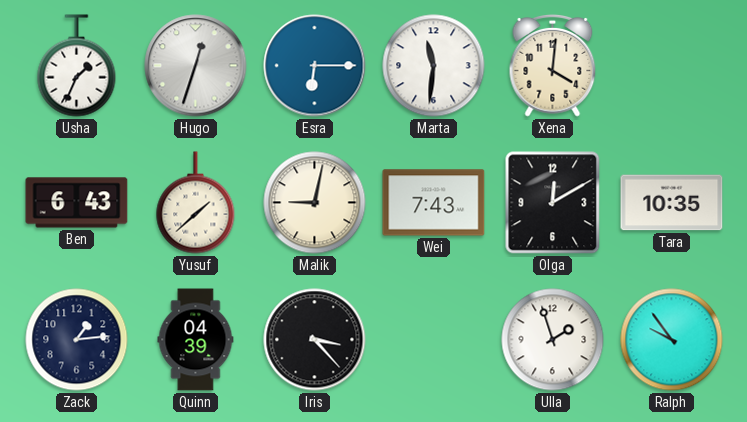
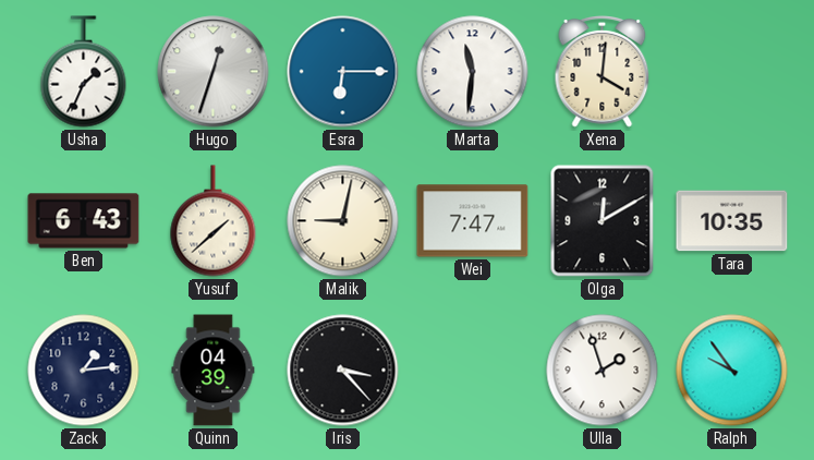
Wei: 7:43 -> 7:47 (473, 221)
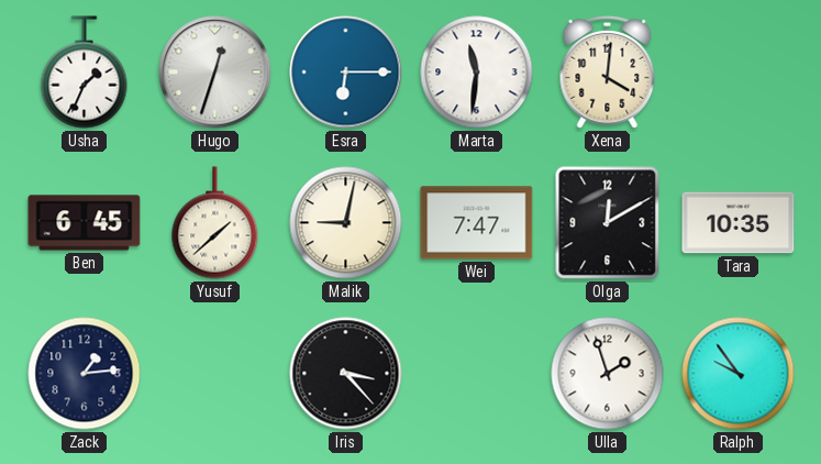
Ben: 6:43 -> 6:45 (85, 223)
Quinn: 04:39 -> none (214, 371)
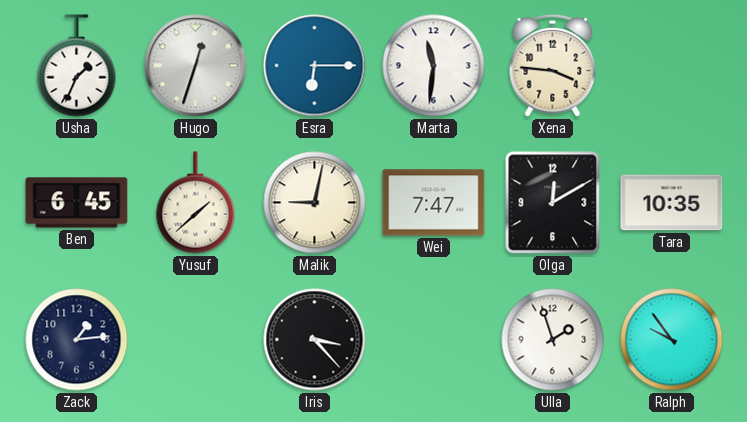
Xena: 4:01 -> 3:46 (553, 66)
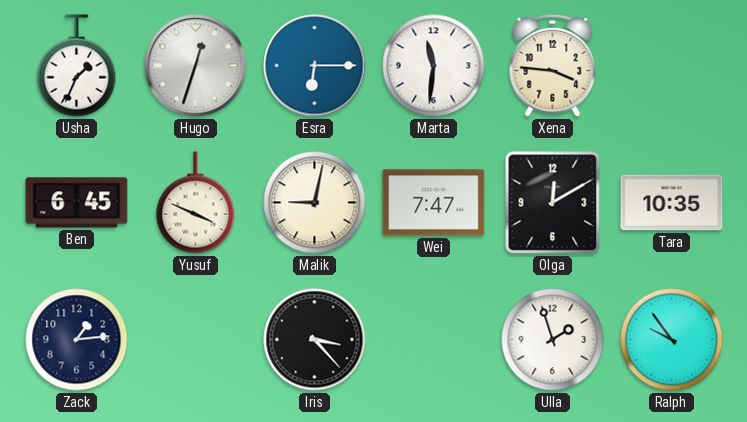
Yusuf: 1:38 -> 3:49 (196, 203)
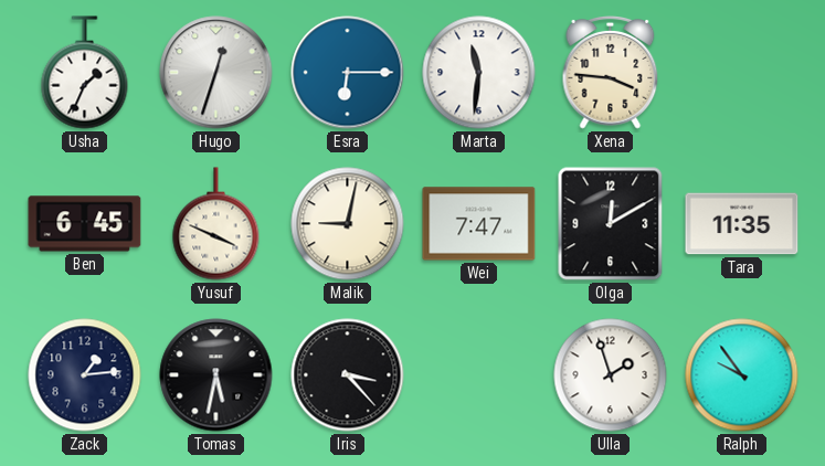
Tara: 10:35 -> 11:35 (742, 224)
Tomas: none -> 5:32 (216, 375)
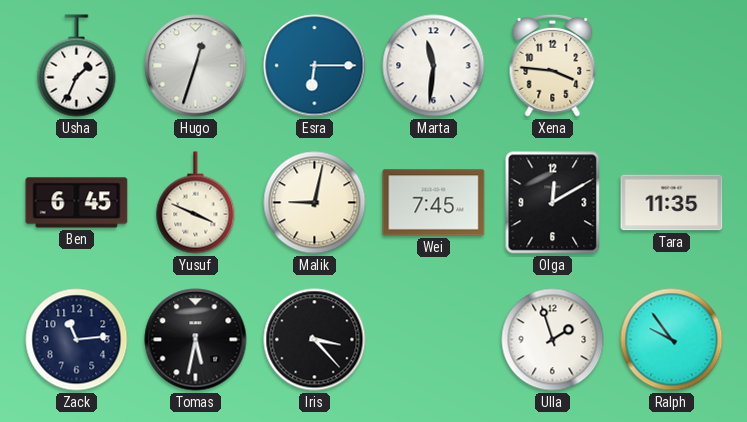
Wei: 7:47 -> 7:45 (434, 203)
Zack: 1:14 -> 11:14 (77, 340)
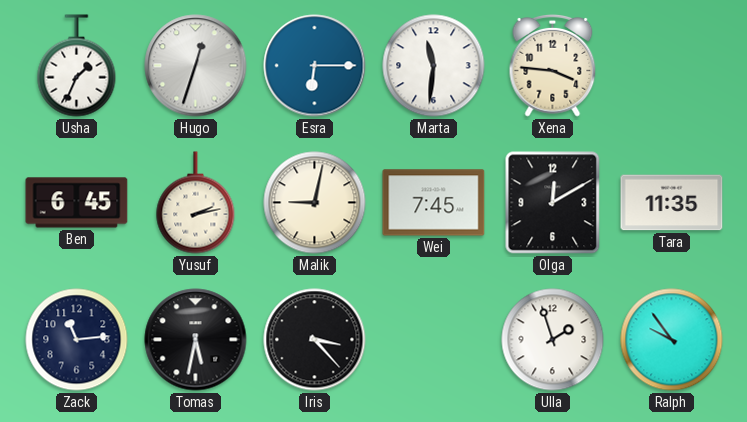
Yusuf: 3:49 -> 2:13 (196, 203)
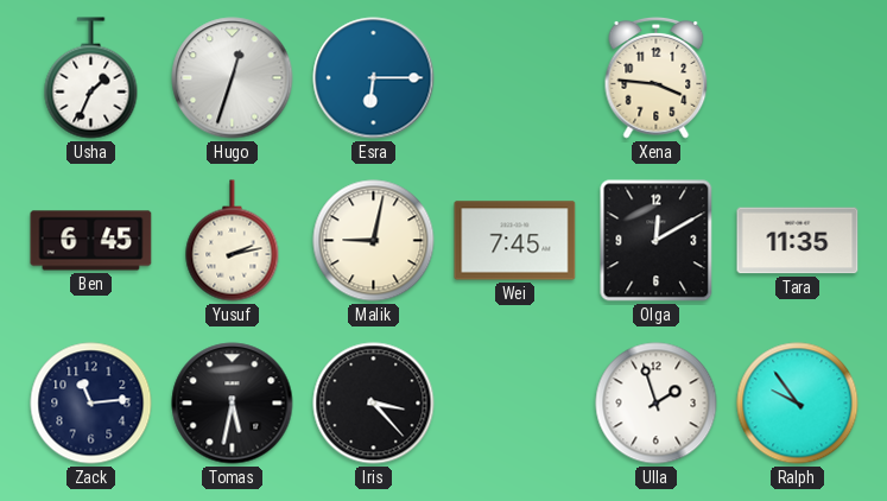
Marta: 11:31 -> none (434, 66)
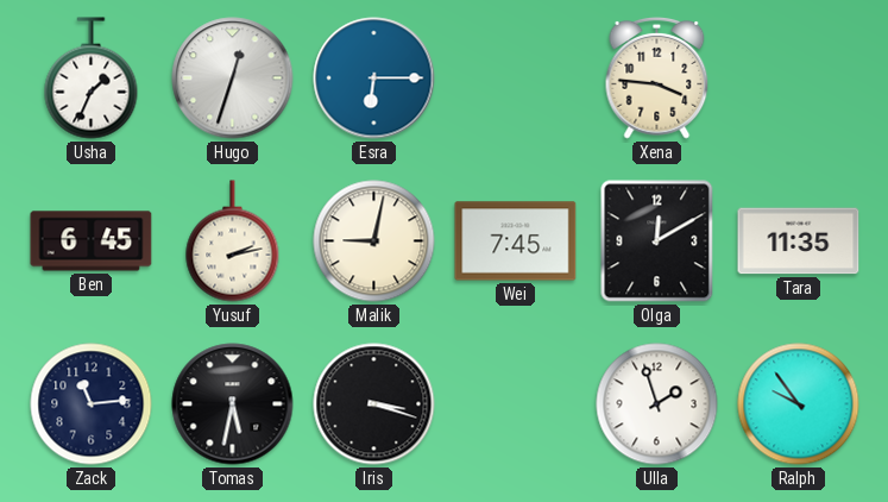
Iris: 3:23 -> 3:18 (374, 404)
